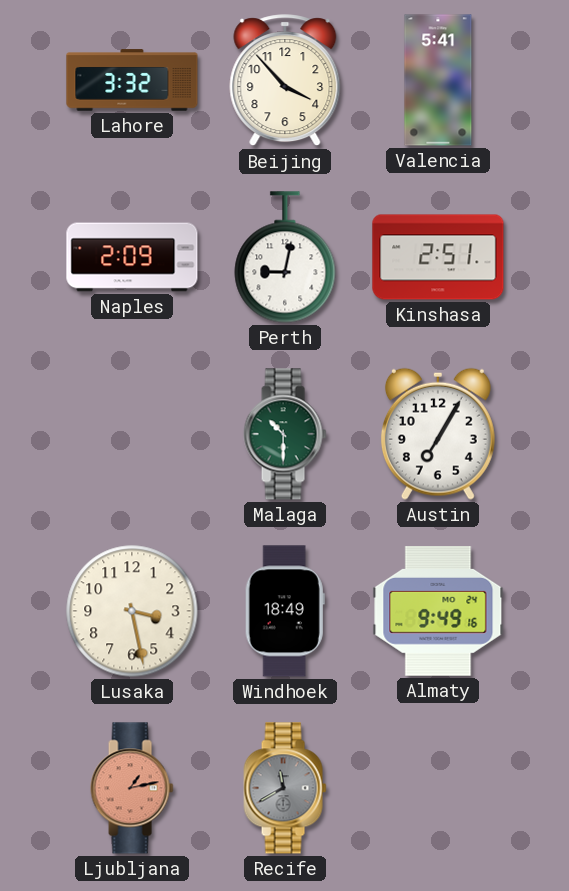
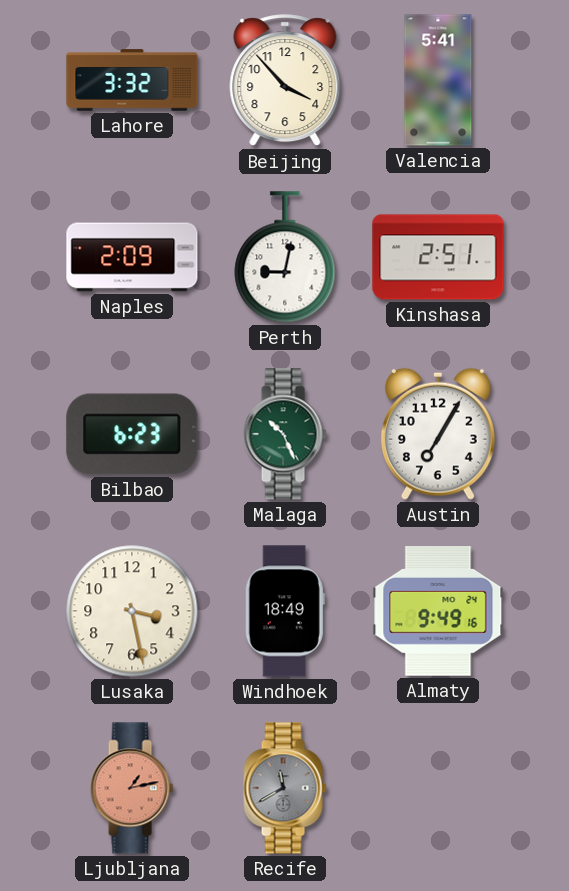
Bilbao: none -> 6:23 (132, 434)
Malaga: 10:30 -> 10:26 (285, 434)
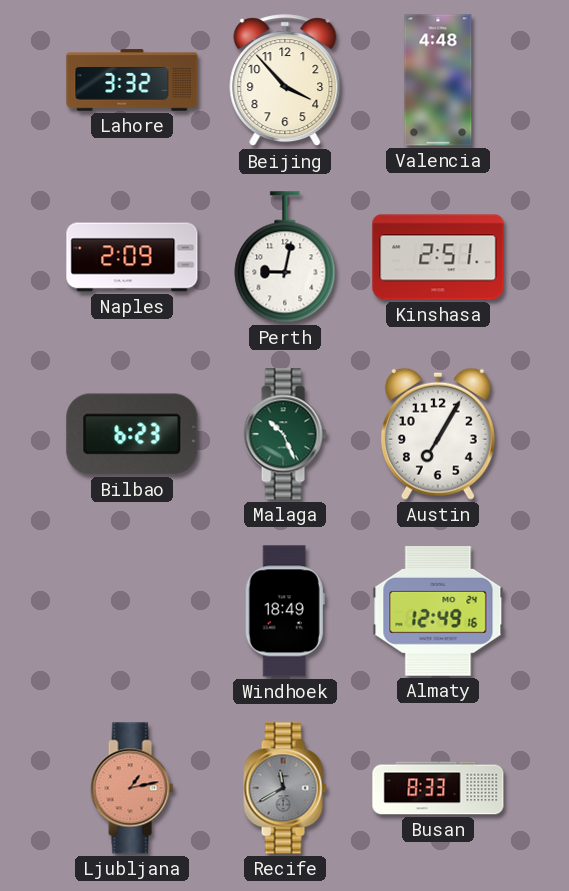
Valencia: 5:41 -> 4:48 (438, 80)
Lusaka: 3:28 -> none (132, 611)
Almaty: 9:49 -> 12:49 (438, 612)
Busan: none -> 8:33 (438, 788)
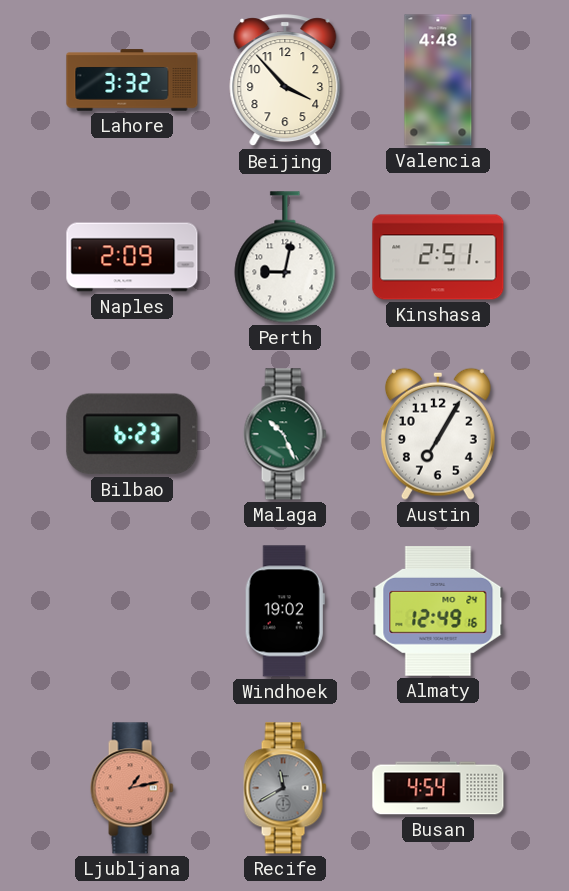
Windhoek: 18:49 -> 19:02 (285, 611)
Busan: 8:33 -> 4:54 (438, 788)
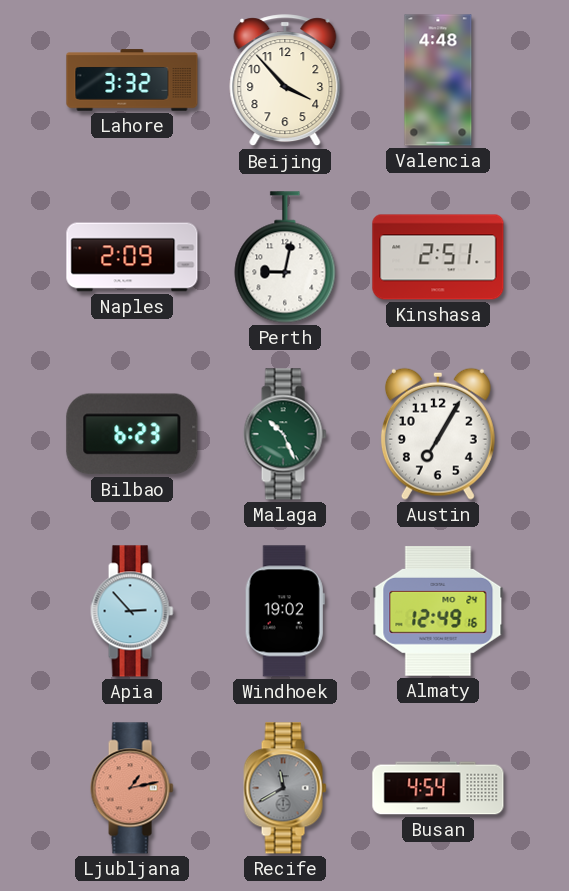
Apia: none -> 2:53 (132, 611)
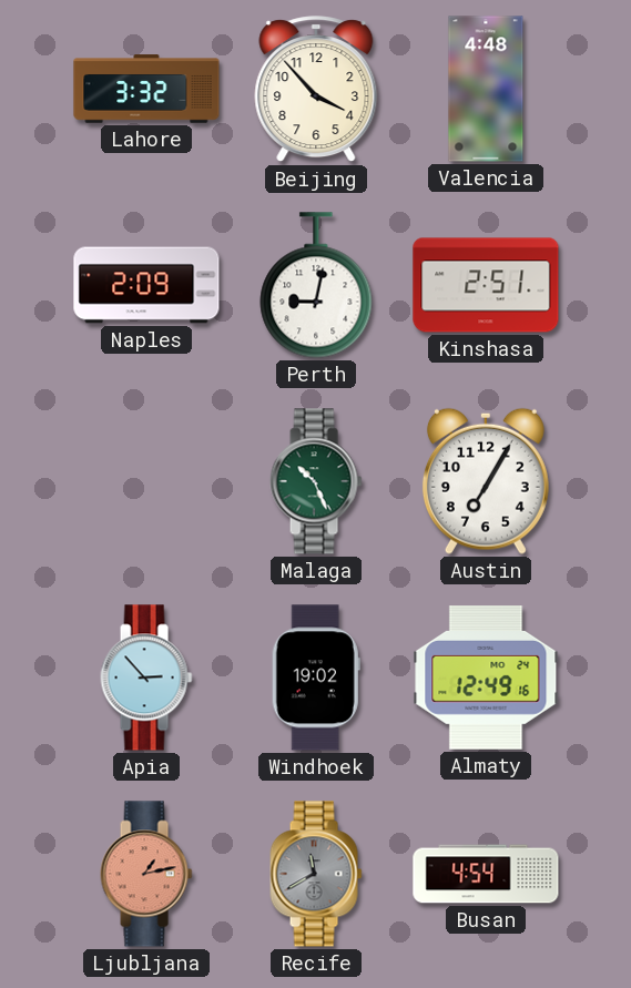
Bilbao: 6:23 -> none (132, 434)
